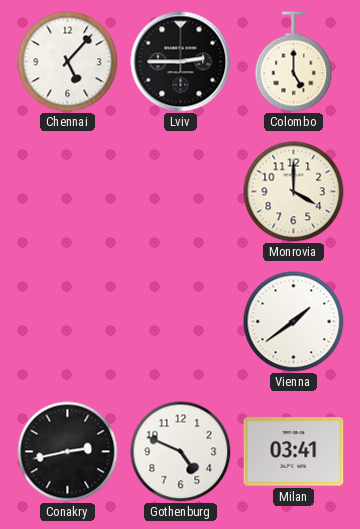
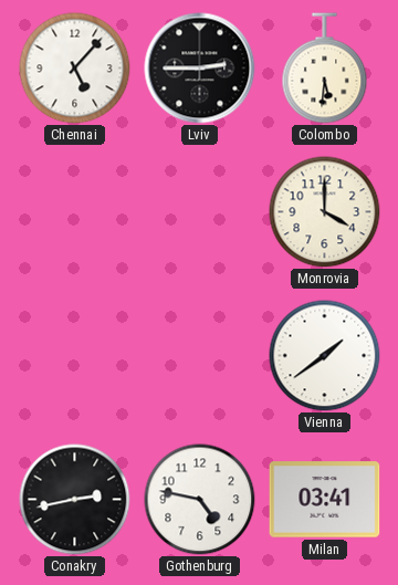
Colombo: 5:00 -> 5:31 (325, 69)
Gothenburg: 4:49 -> 4:47 (200, 500)
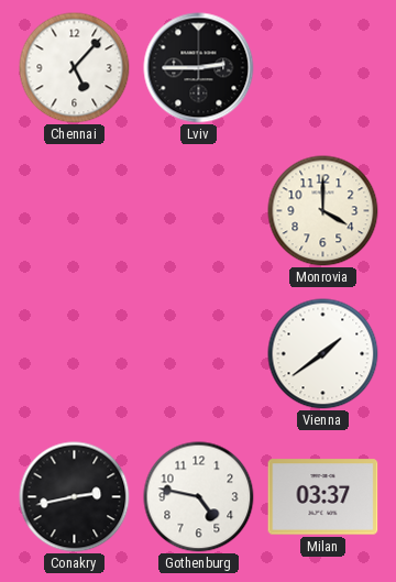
Colombo: 5:31 -> none (325, 69)
Milan: 03:41 -> 03:37 (323, 497)
